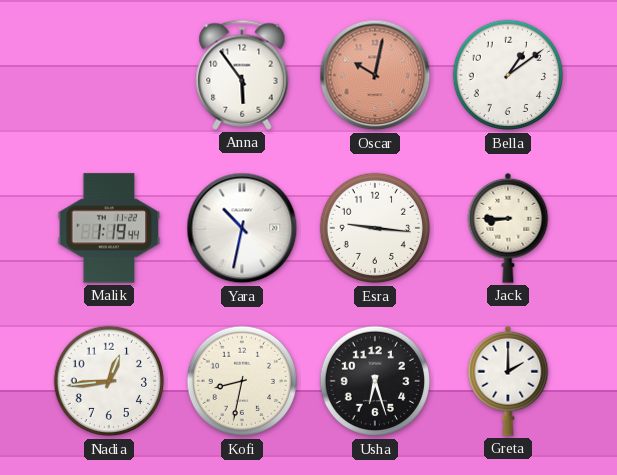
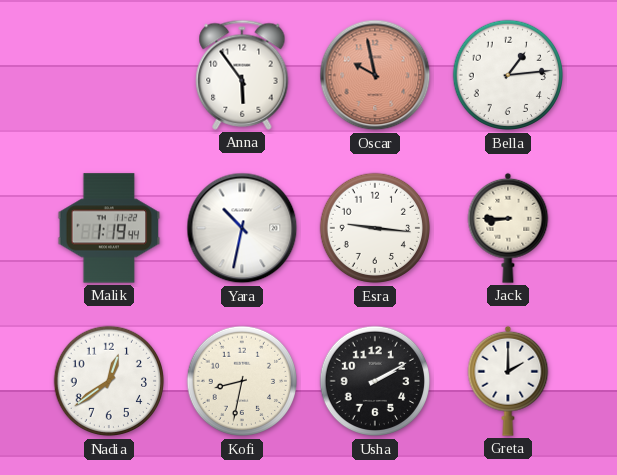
Oscar: 10:02 -> 9:58 (375, 75)
Bella: 1:09 -> 1:14 (508, 75)
Nadia: 12:44 -> 12:39 (109, 381)
Usha: 6:27 -> 2:10 (375, 381)
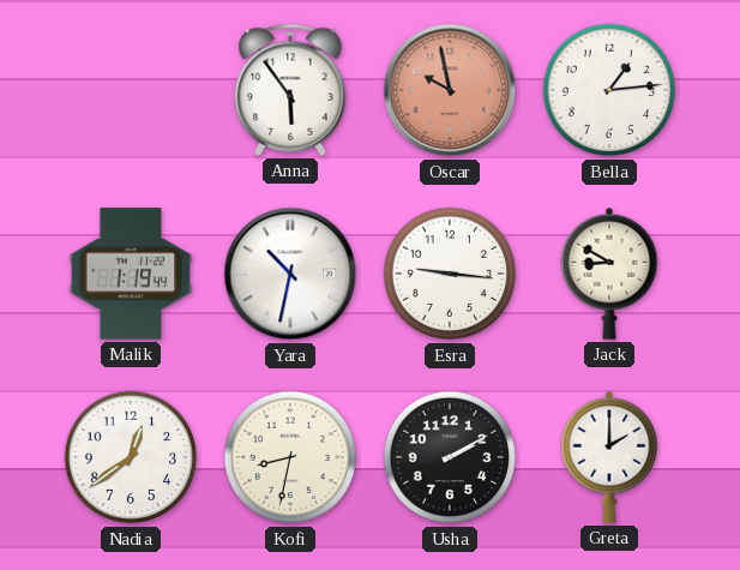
Jack: 8:45 -> 8:50 (609, 274)
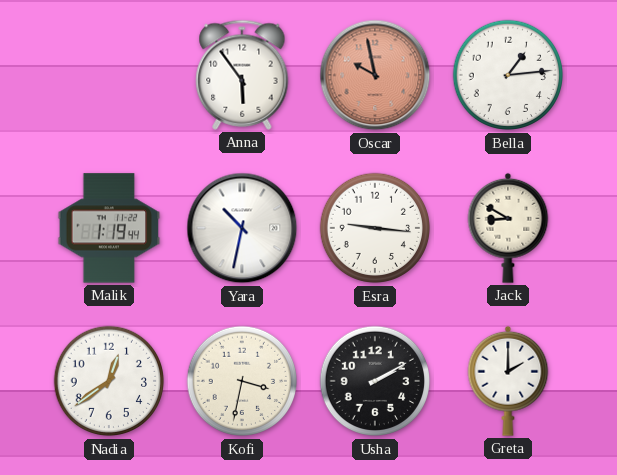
Kofi: 8:32 -> 3:32 (242, 381)
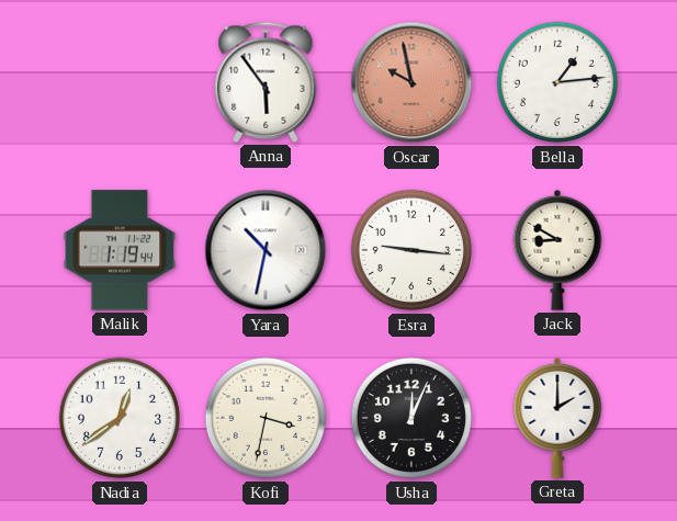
Usha: 2:10 -> 12:04 (411, 418)
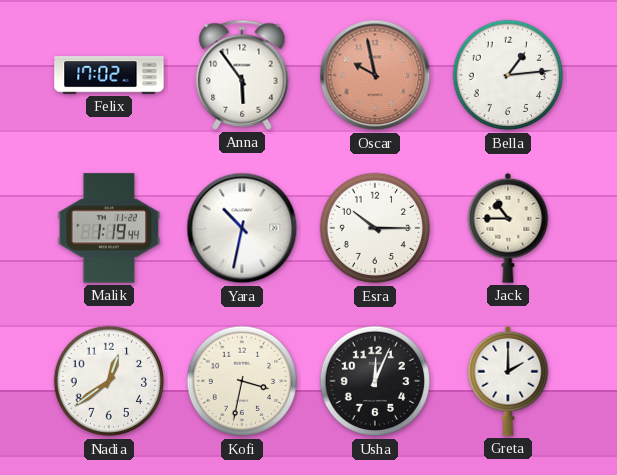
Felix: none -> 17:02 (109, 75)
Esra: 9:16 -> 10:15 (375, 228)
Jack: 8:50 -> 10:45 (508, 228)
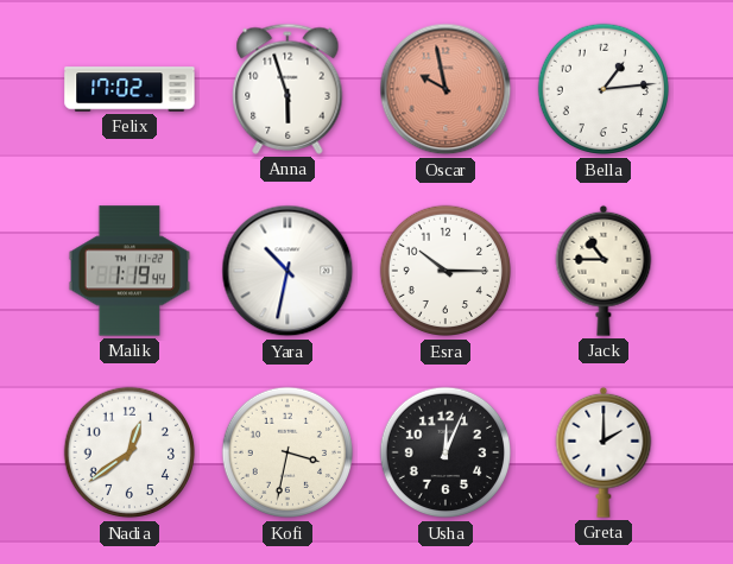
Anna: 5:54 -> 5:57 (287, 89)
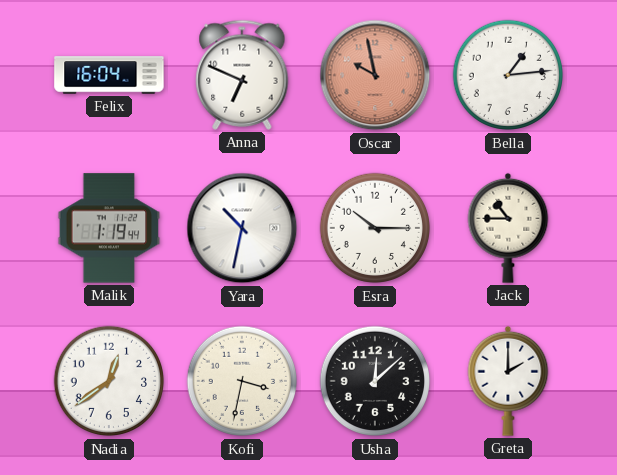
Felix: 17:02 -> 16:04 (109, 75)
Anna: 5:57 -> 6:49 (242, 75)
Usha: 12:04 -> 12:08 (375, 381)
